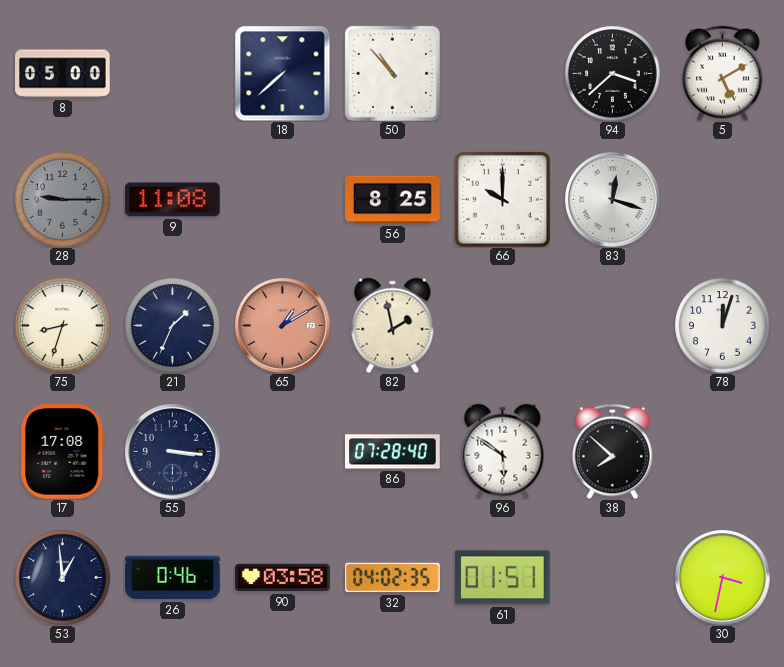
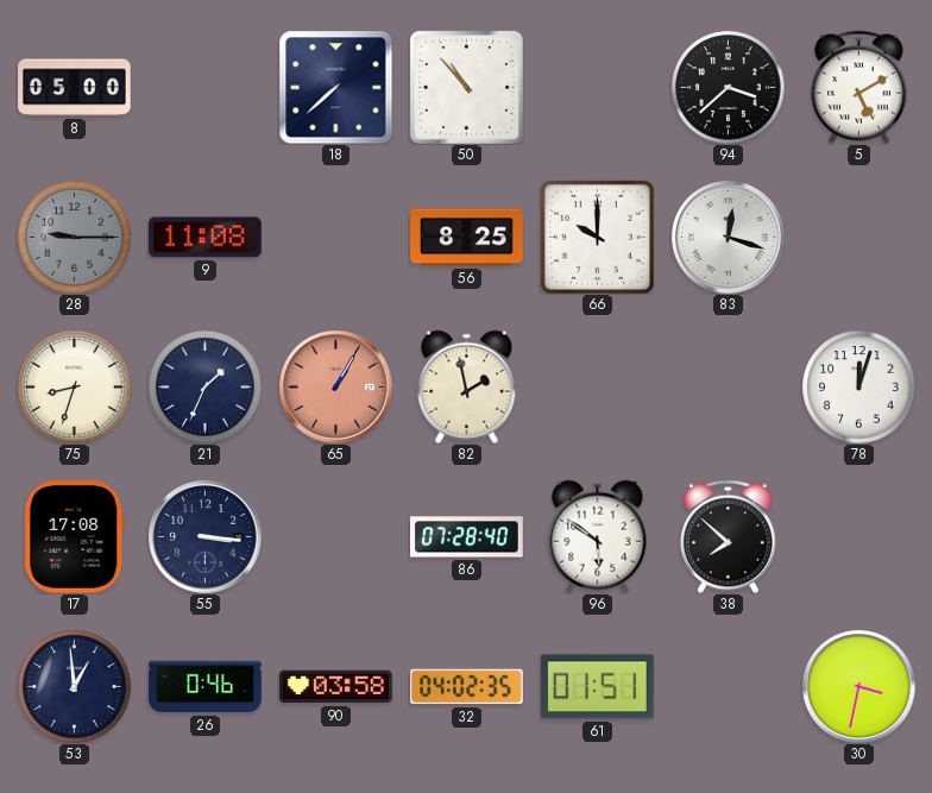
65: 1:10 -> 1:05 (336, 388)
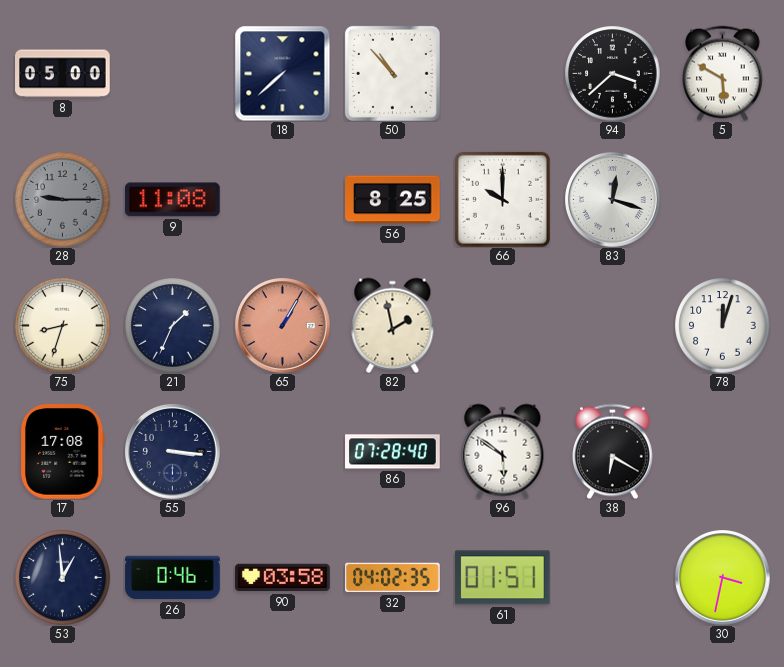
5: 5:10 -> 5:50 (723, 73)
38: 7:52 -> 6:20 (613, 451)
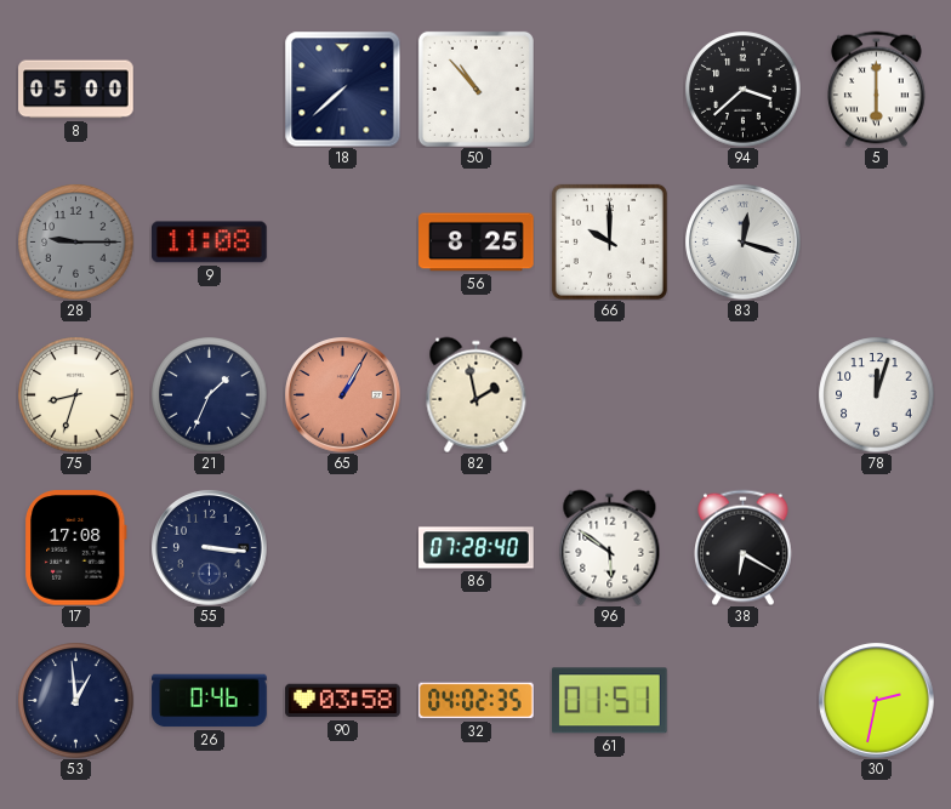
5: 5:50 -> 6:00 (877, 89)
30: 3:32 -> 2:32 (877, 701)
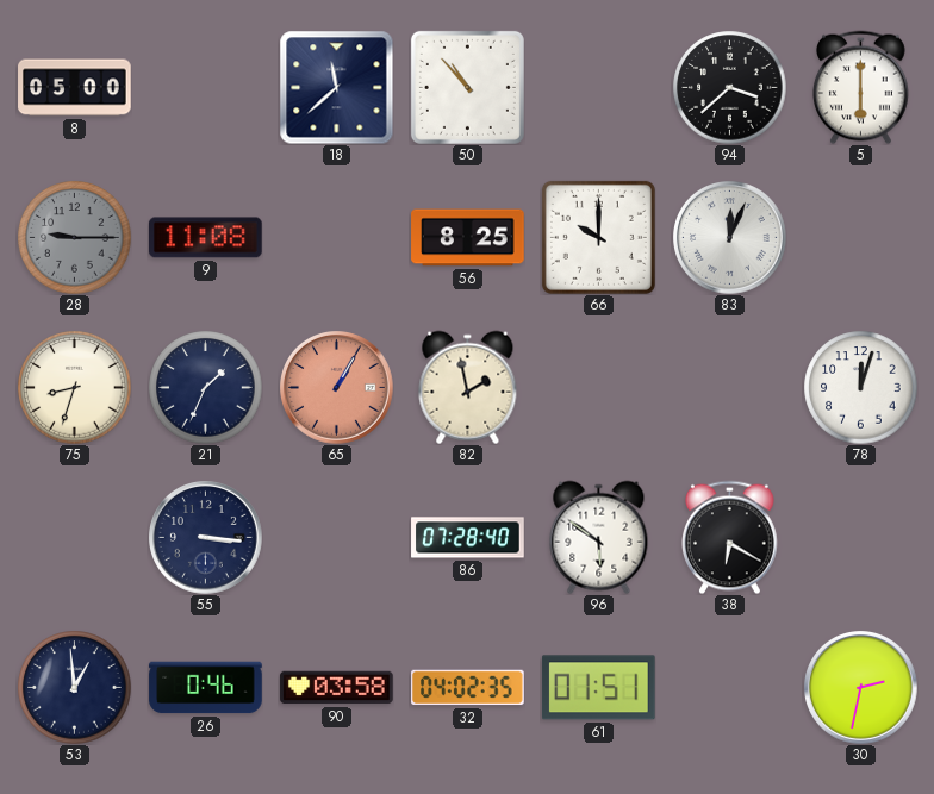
18: 7:38 -> 11:38 (336, 87)
83: 12:18 -> 12:04 (730, 238)
17: 17:08 -> none (75, 548)
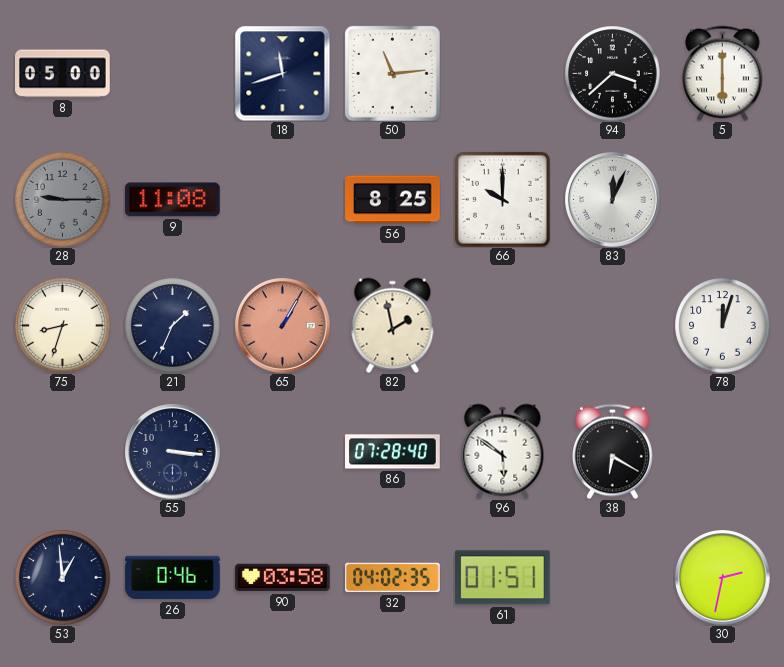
18: 11:38 -> 11:42 (282, 73)
50: 10:53 -> 11:14 (392, 73)
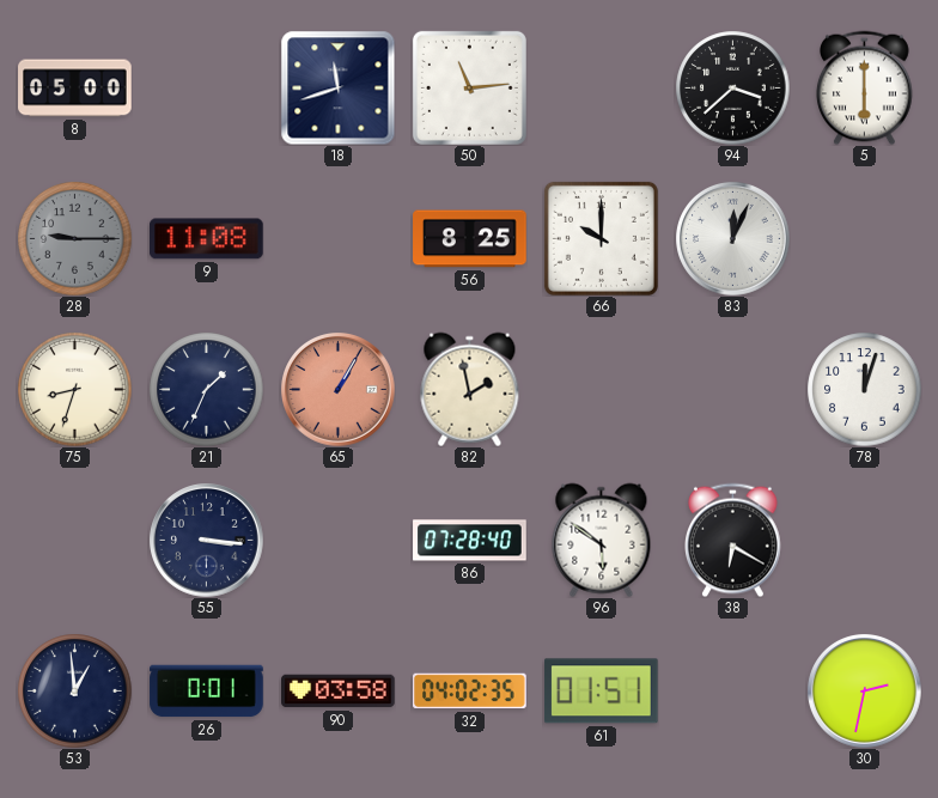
26: 0:46 -> 0:01 (207, 692)
